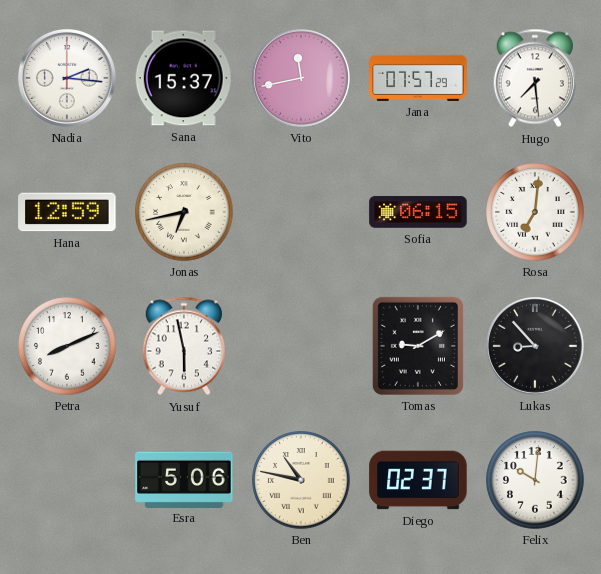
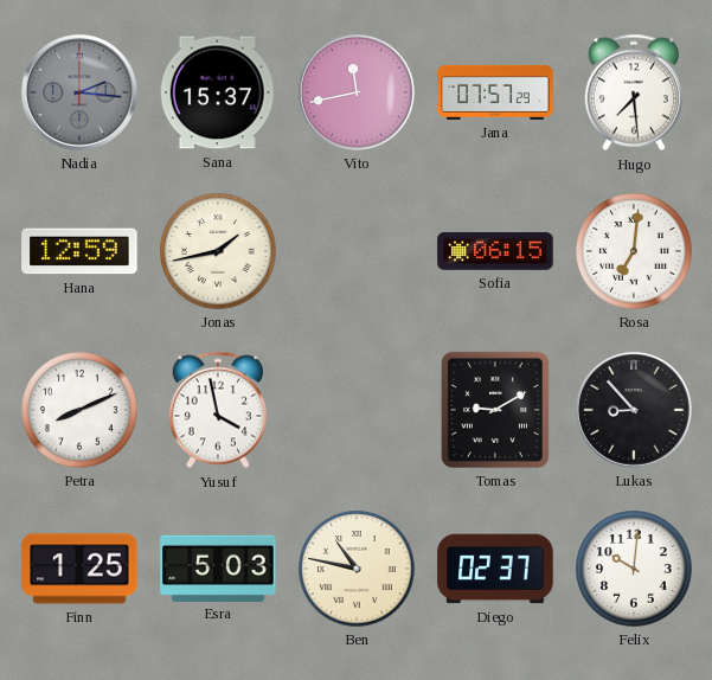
Nadia dial: white -> grey (79, 92)
Jonas: 6:43 -> 1:43 (218, 251)
Yusuf: 5:58 -> 3:58 (218, 410)
Finn: none -> 1:25 (79, 569)
Esra: 5:06 -> 5:03 (218, 567)
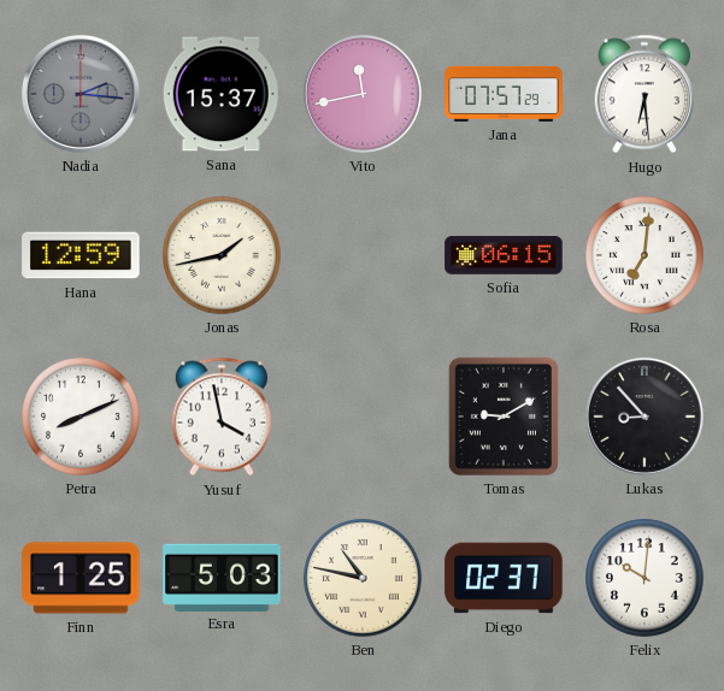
Hugo: 7:29 -> 6:29 (644, 94)
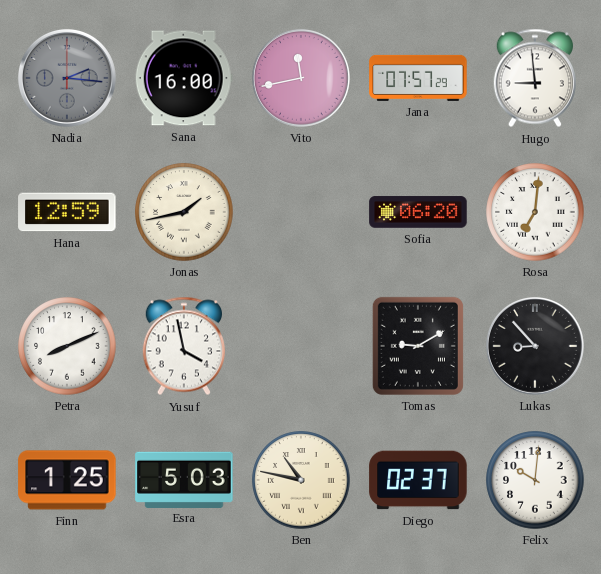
Sana: 15:37 -> 16:00 (184, 78)
Hugo: 6:29 -> 8:59 (535, 78)
Sofia: 06:15 -> 06:20 (418, 212)
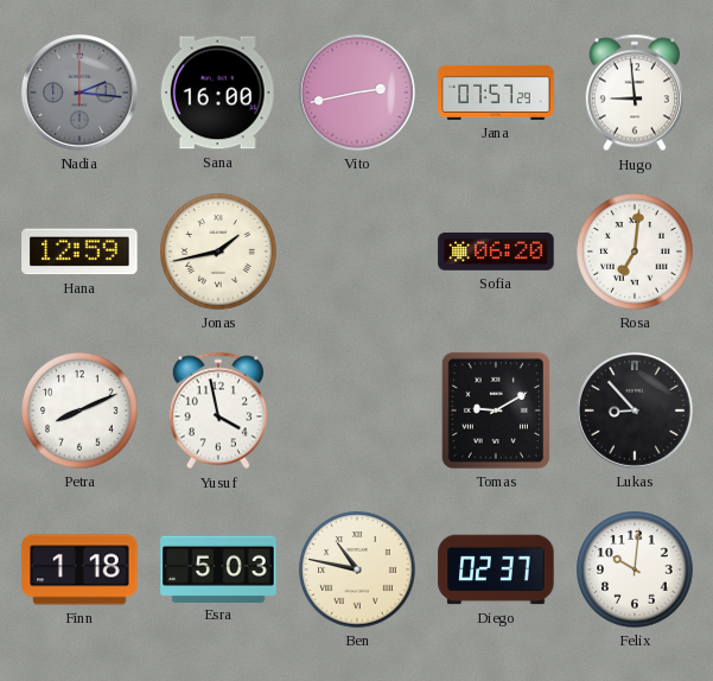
Vito: 11:43 -> 2:43 (357, 93)
Finn: 1:25 -> 1:18 (79, 569)
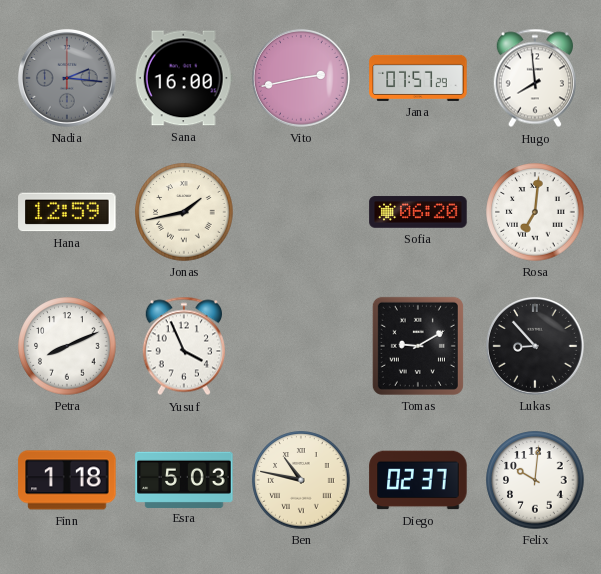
Hugo: 8:59 -> 7:59 (535, 78)
Yusuf: 3:58 -> 3:56 (184, 346)
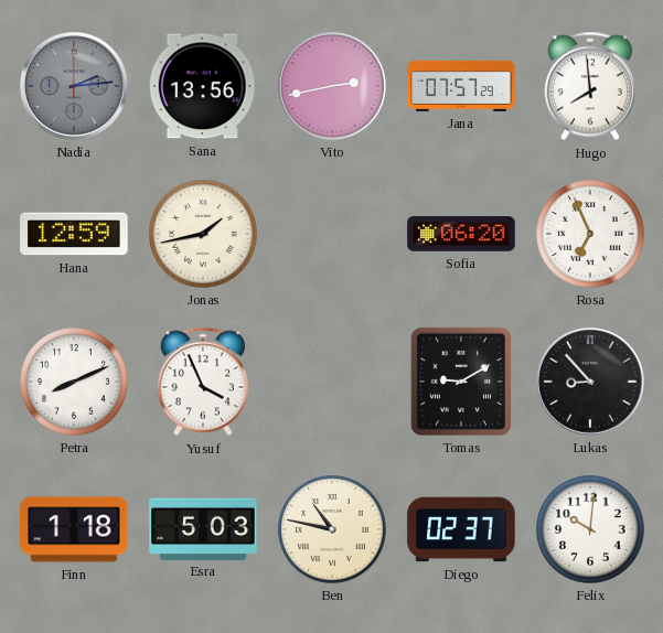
Nadia: 2:16 -> 2:14 (74, 86)
Sana: 16:00 -> 13:56 (203, 86)
Rosa: 7:01 -> 6:56 (590, 234)
